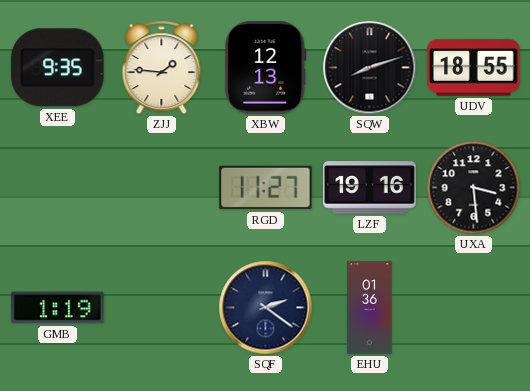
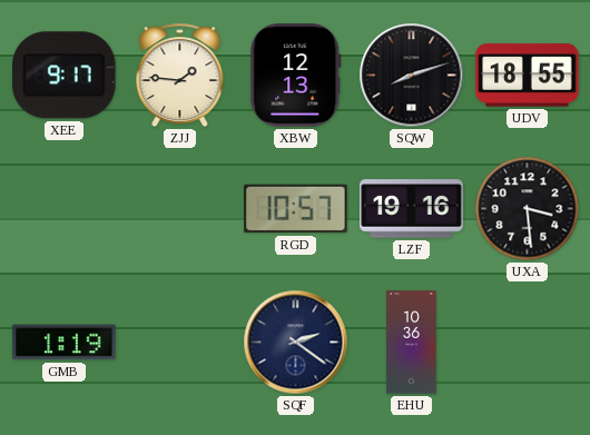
XEE: 9:35 -> 9:17 (65, 76)
RGD: 11:27 -> 10:57 (296, 209)
EHU: 01:36 -> 10:36 (412, 343)
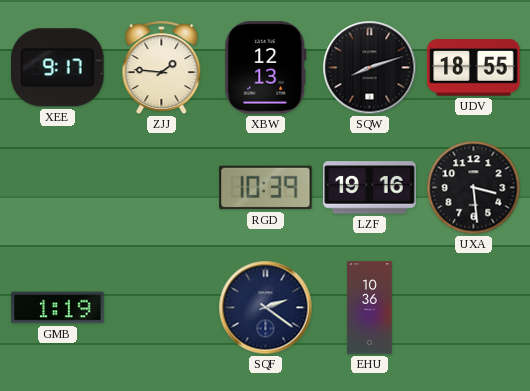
RGD: 10:57 -> 10:39 (266, 188)
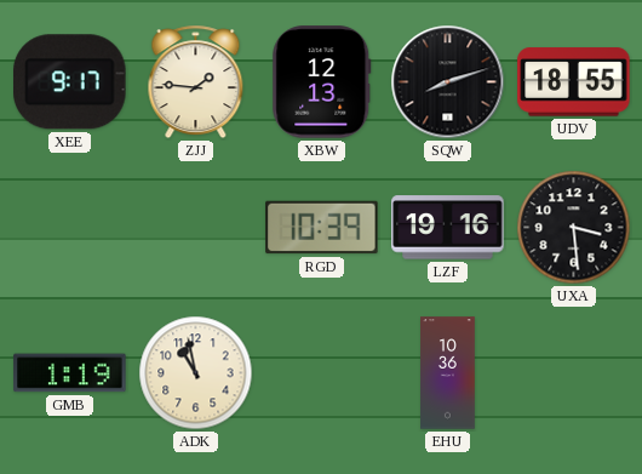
ADK: none -> 10:58 (196, 373)
SQF: 2:21 -> none (266, 308)
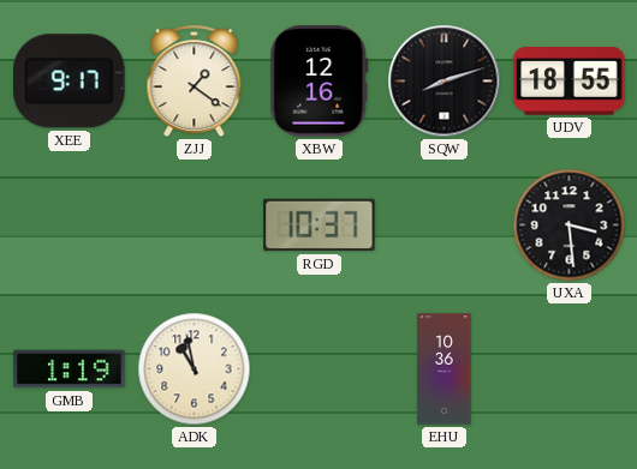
ZJJ: 1:46 -> 1:21 (195, 82)
XBW: 12:13 -> 12:16 (320, 82)
RGD: 10:39 -> 10:37 (320, 226)
LZF: 19:16 -> none (448, 228)
